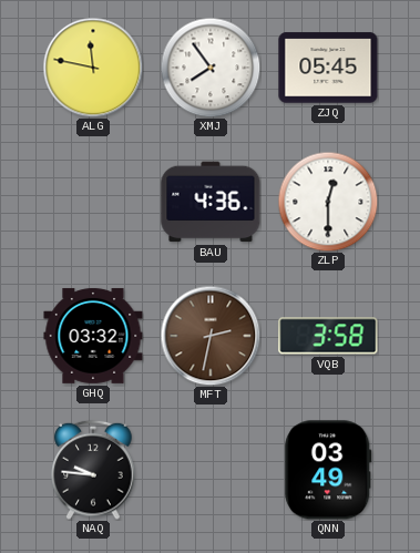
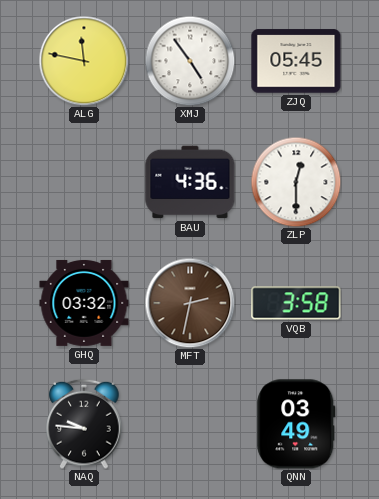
XMJ: 7:54 -> 4:54 (190, 61)
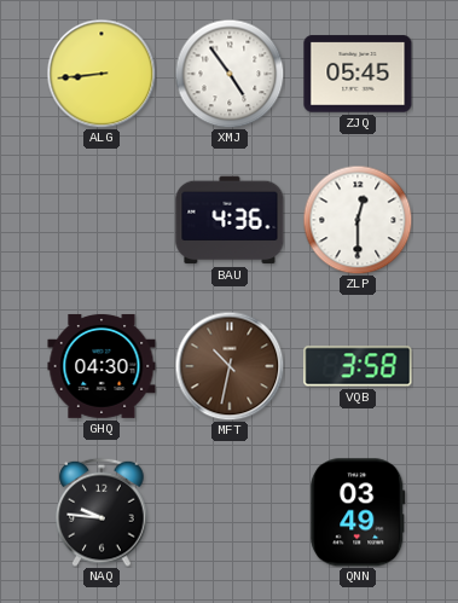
ALG: 11:47 -> 8:44 (102, 74)
GHQ: 03:32 -> 04:30 (102, 366)
MFT: 2:32 -> 10:32 (230, 366)
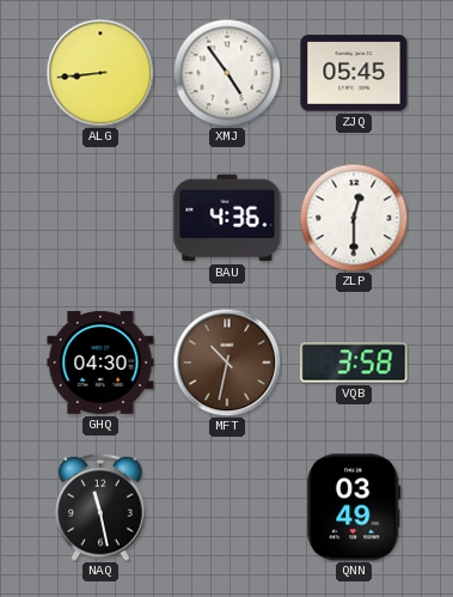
NAQ: 9:46 -> 11:28 (100, 507)
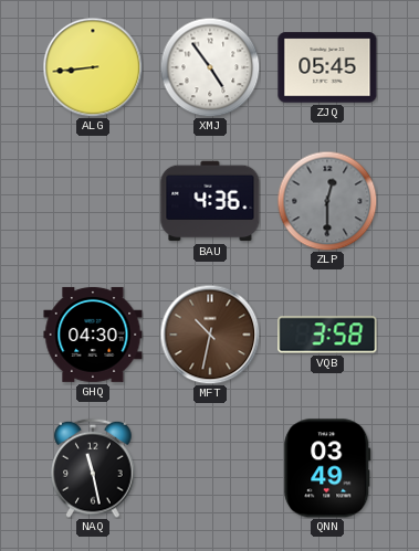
ZLP dial: white -> grey (327, 201)
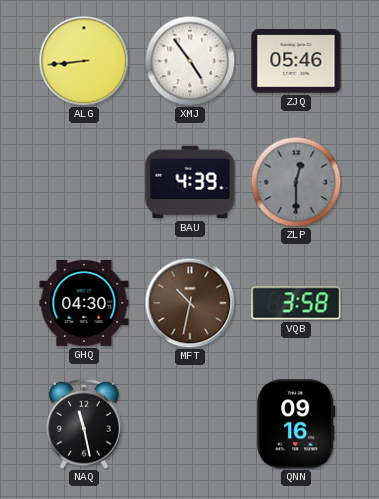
ZJQ: 05:45 -> 05:46 (296, 61)
BAU: 4:36 -> 4:39 (190, 182)
QNN: 03:49 -> 09:16 (296, 424)
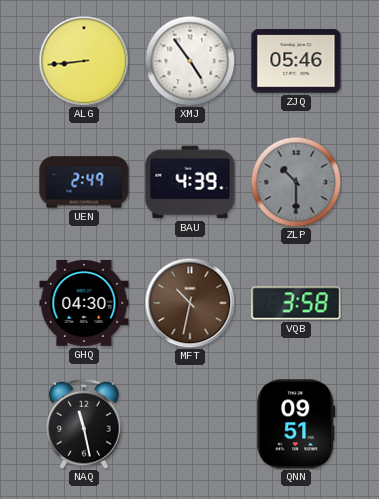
UEN: none -> 2:49 (84, 182)
ZLP: 12:30 -> 10:30 (296, 182)
QNN: 09:16 -> 09:51 (296, 424)
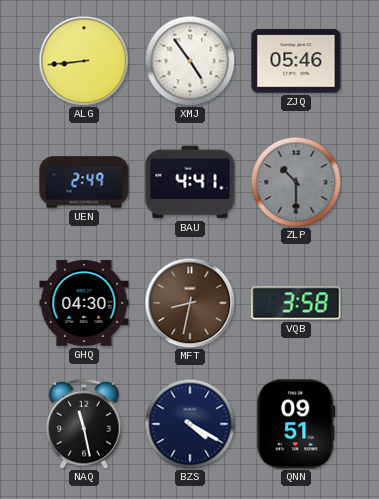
BAU: 4:39 -> 4:41 (190, 182)
MFT: 10:32 -> 8:32 (190, 303)
BZS: none -> 4:20 (190, 424)
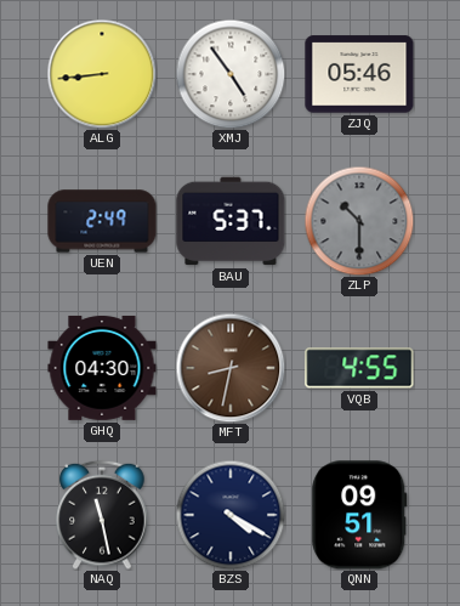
BAU: 4:41 -> 5:37 (231, 221)
VQB: 3:58 -> 4:55 (359, 368)
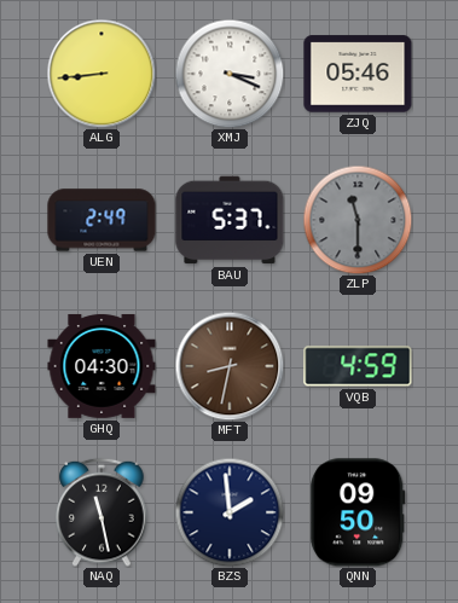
XMJ: 4:54 -> 3:19 (230, 74)
ZLP: 10:30 -> 11:30 (358, 220)
VQB: 4:55 -> 4:59 (358, 366)
BZS: 4:20 -> 1:59 (230, 512)
QNN: 09:51 -> 09:50 (358, 512)
